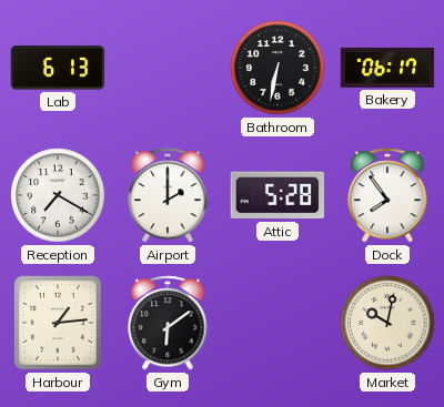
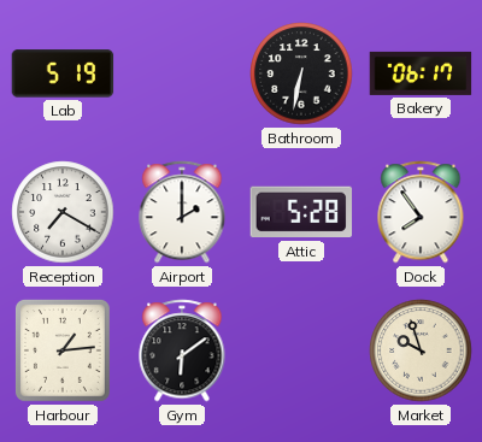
Lab: 6:13 -> 5:19 (63, 73)
Market: 10:02 -> 9:57 (421, 350)
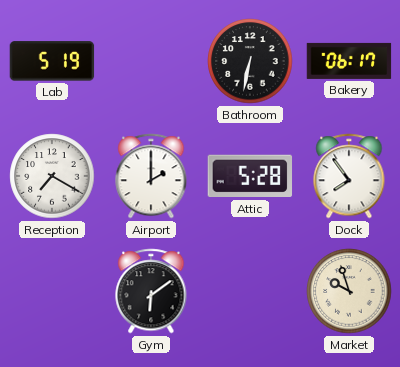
Harbour: 1:14 -> none (63, 350)
